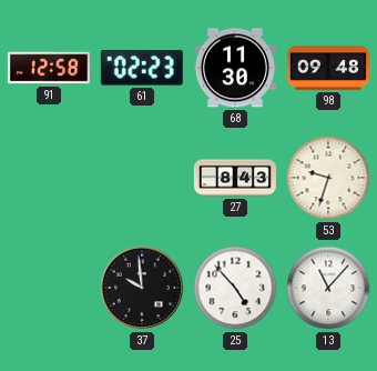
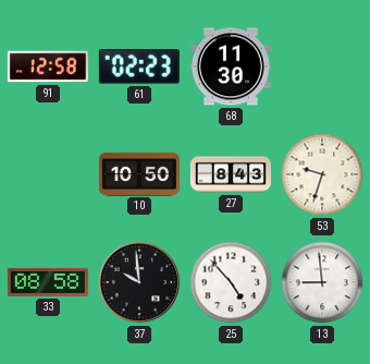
98: 09:48 -> none (328, 68)
10: none -> 10:50 (139, 173)
33: none -> 08:58 (48, 282)
13: 11:07 -> 8:59 (322, 282)
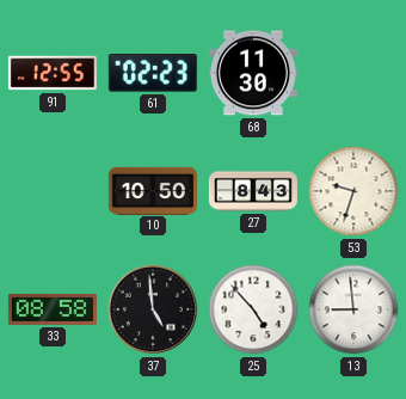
91: 12:58 -> 12:55 (53, 73)
37: 9:59 -> 4:59 (153, 309)
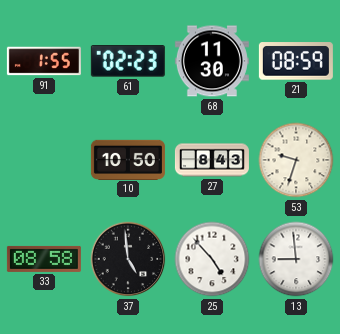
91: 12:55 -> 1:55 (44, 61)
21: none -> 08:59 (296, 61)
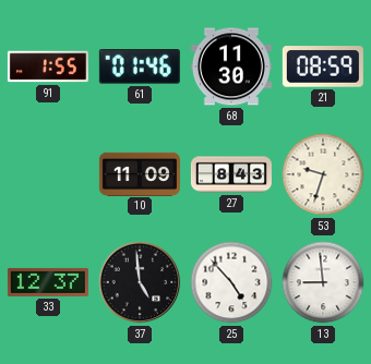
61: 02:23 -> 01:46 (140, 68)
10: 10:50 -> 11:09 (140, 173)
33: 08:58 -> 12:37 (48, 282)
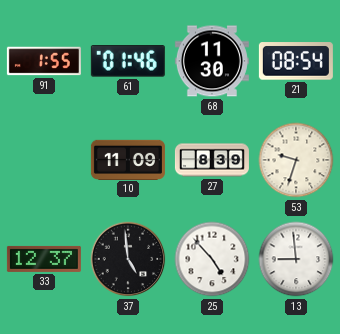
21: 08:59 -> 08:54 (296, 61)
27: 8:43 -> 8:39 (212, 160)
